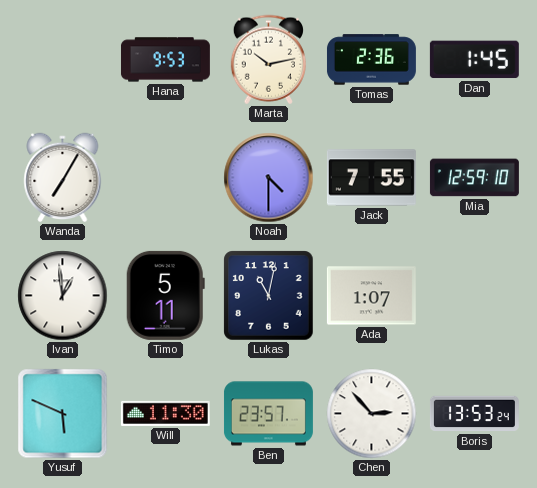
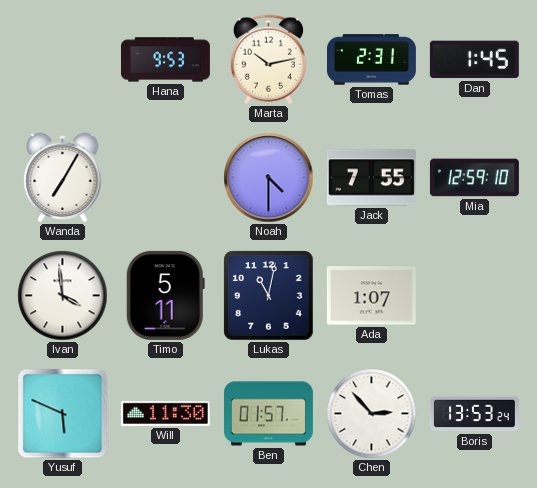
Tomas: 2:36 -> 2:31 (371, 60)
Ivan: 12:59 -> 3:59 (63, 296)
Ben: 23:57 -> 01:57 (268, 414)
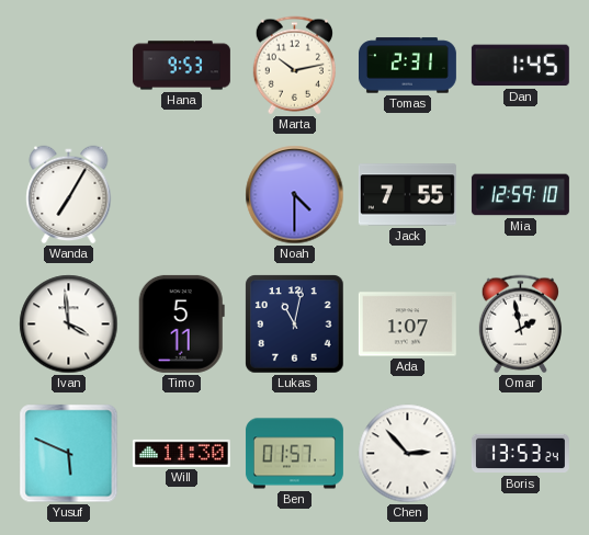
Omar: none -> 1:58 (520, 325)
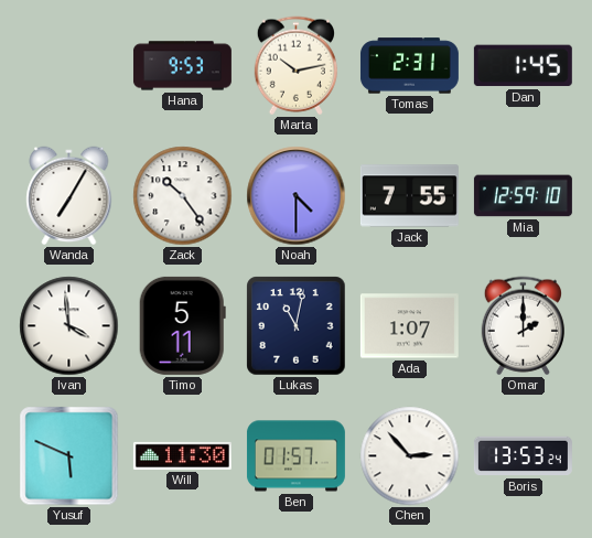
Zack: none -> 10:24 (183, 196)
Omar: 1:58 -> 2:00 (523, 326)
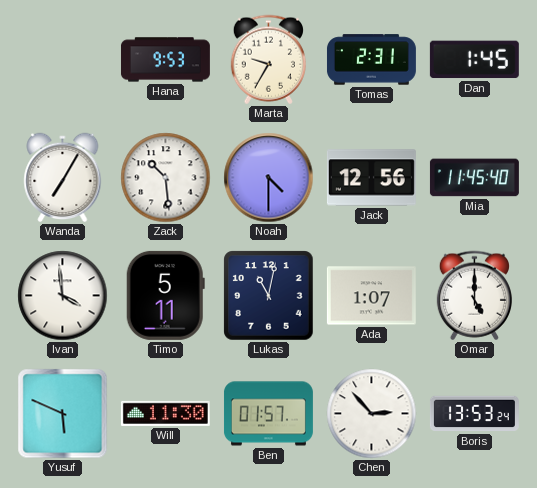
Marta: 10:13 -> 9:35 (268, 60)
Zack: 10:24 -> 10:29 (166, 178)
Jack: 7:55 -> 12:56 (371, 178)
Mia: 12:59 -> 11:45 (474, 178)
Omar: 2:00 -> 5:00 (474, 296)
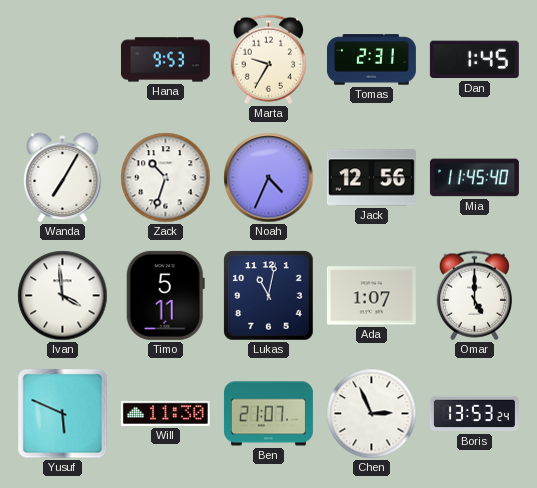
Zack: 10:29 -> 10:33 (166, 178)
Noah: 4:30 -> 4:34 (269, 178)
Ben: 01:57 -> 21:07 (268, 414)
Chen: 2:53 -> 2:56 (372, 414)
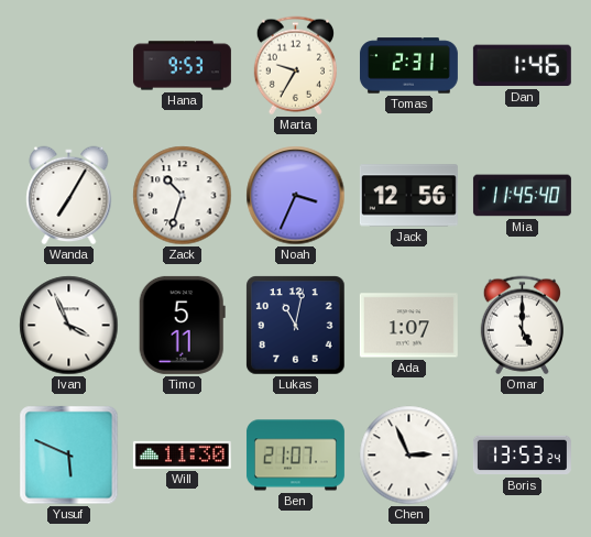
Dan: 1:45 -> 1:46 (522, 66)
Noah: 4:34 -> 3:34 (296, 196)
Ivan: 3:59 -> 3:56 (69, 326)
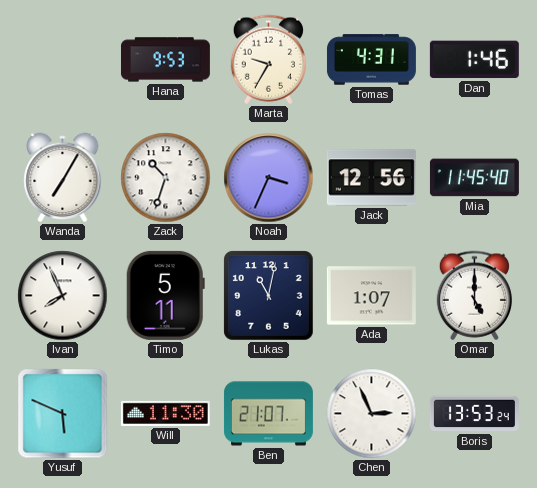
Tomas: 2:31 -> 4:31 (371, 60)
Ivan: 3:56 -> 7:56 (63, 296)
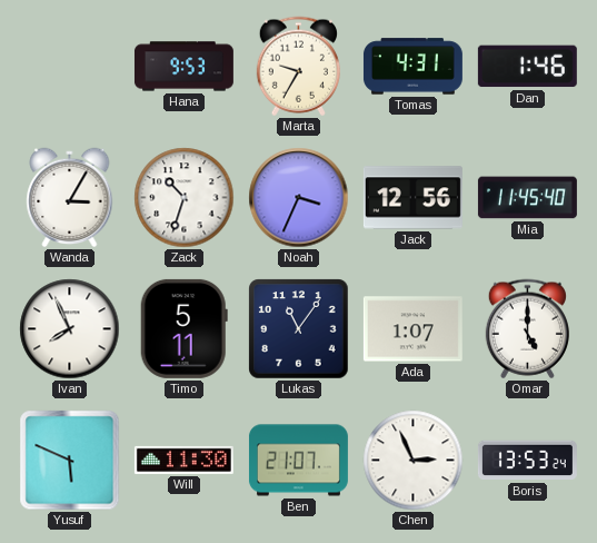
Wanda: 7:05 -> 3:05 (70, 198)
Lukas: 11:02 -> 11:06 (299, 329)
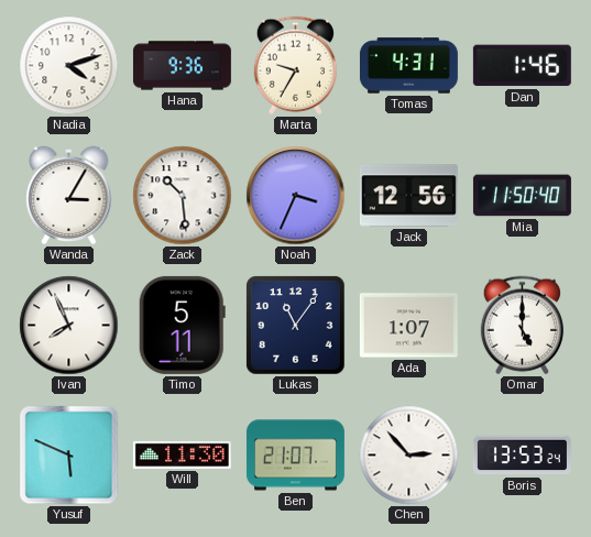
Nadia: none -> 4:12 (69, 66)
Hana: 9:53 -> 9:36 (182, 66)
Zack: 10:33 -> 10:29 (183, 196)
Mia: 11:45 -> 11:50 (522, 196)
Chen: 2:56 -> 2:53 (409, 456)
